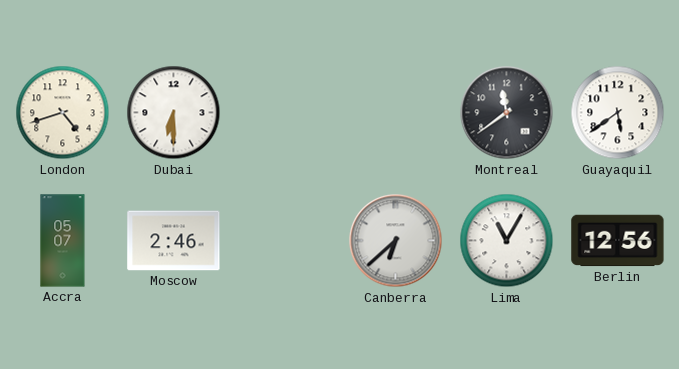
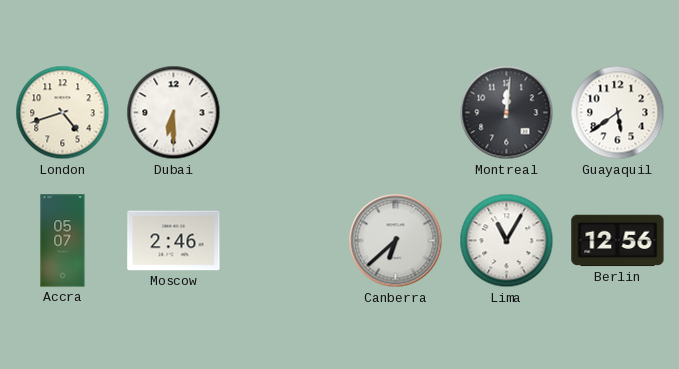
Montreal: 11:39 -> 12:01 (507, 113)
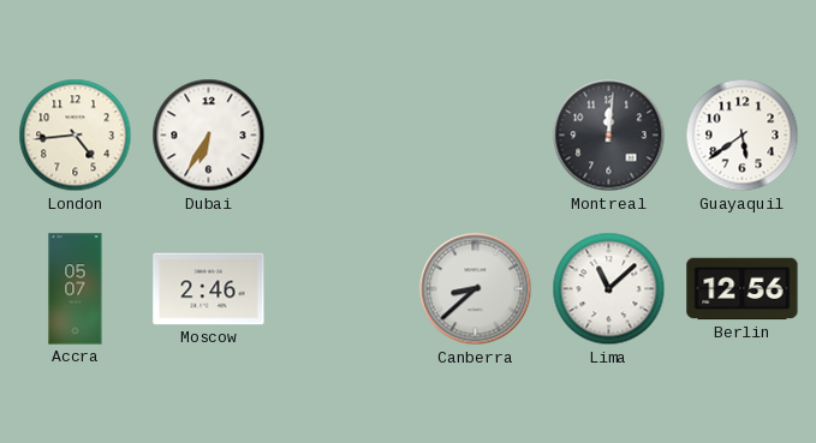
London: 4:42 -> 4:44 (76, 136)
Dubai: 6:30 -> 6:35 (209, 136)
Canberra: 6:38 -> 8:38 (476, 289)
Lima: 11:05 -> 11:08 (609, 289)
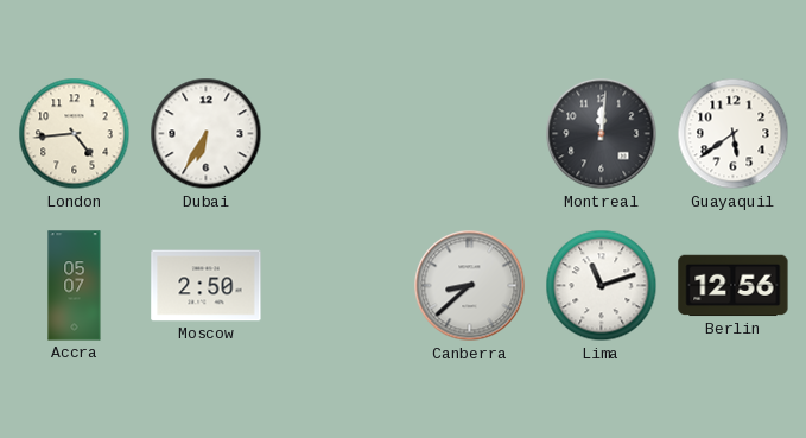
Moscow: 2:46 -> 2:50 (207, 286)
Lima: 11:08 -> 11:12 (602, 286)
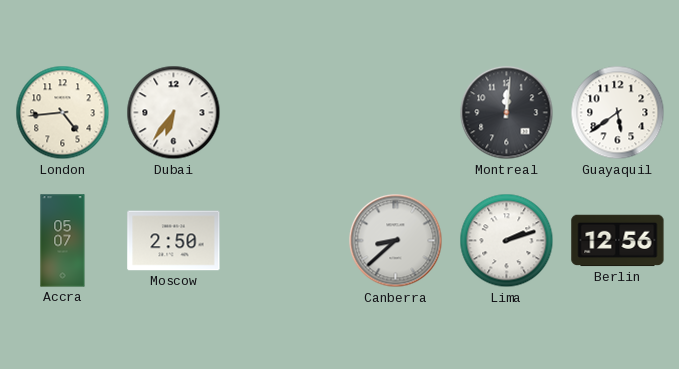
Dubai: 6:35 -> 6:36 (174, 113)
Lima: 11:12 -> 2:12 (507, 241)
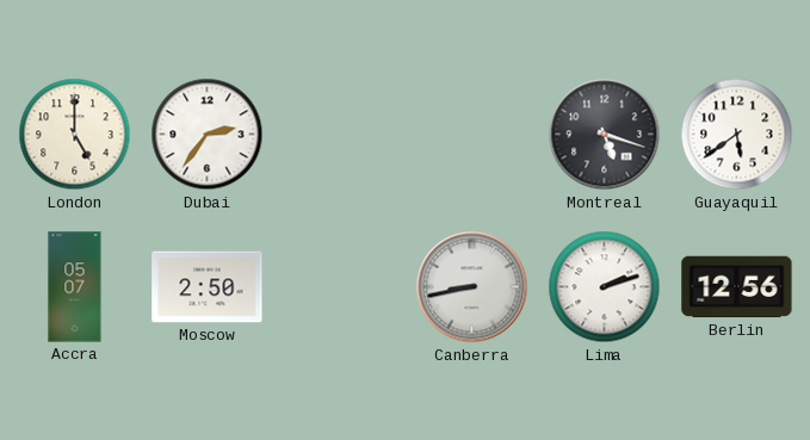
London: 4:44 -> 5:00 (75, 135)
Dubai: 6:36 -> 2:36 (208, 135)
Montreal: 12:01 -> 5:18 (605, 135)
Canberra: 8:38 -> 8:43 (472, 287)
